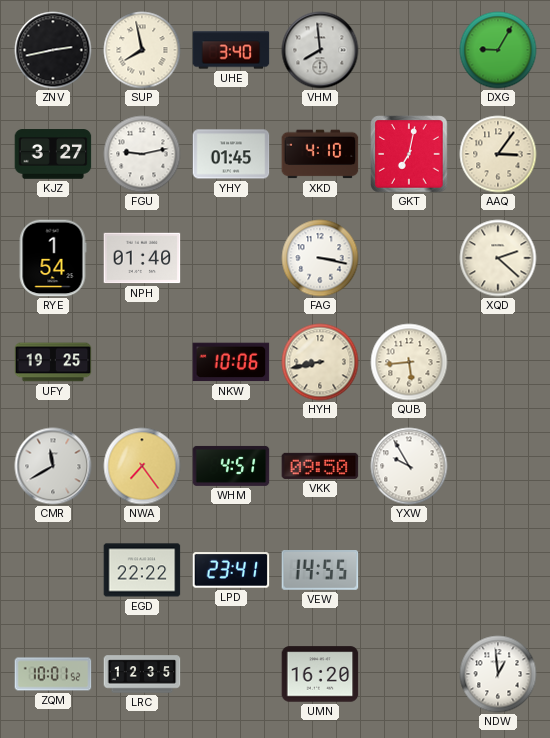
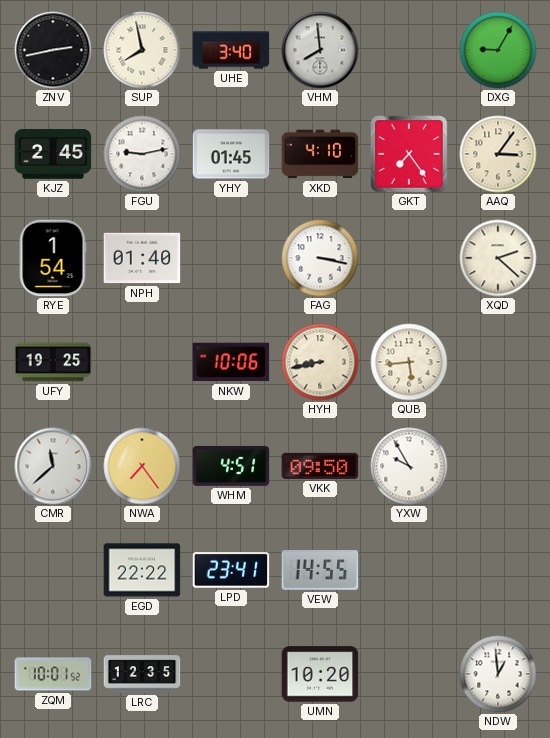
KJZ: 3:27 -> 2:45 (53, 154)
GKT: 7:02 -> 7:24 (409, 154)
CMR: 11:40 -> 11:38 (53, 466)
UMN: 16:20 -> 10:20 (320, 674)
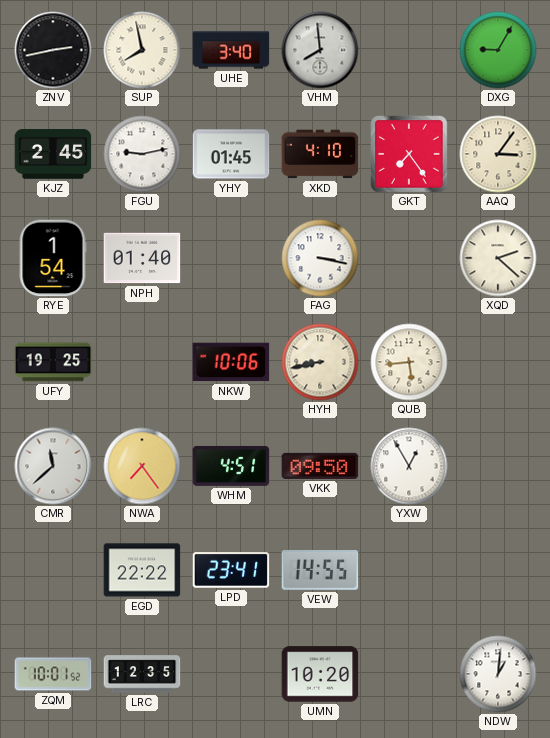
YXW: 9:55 -> 12:55 (409, 466)
NDW: 12:59 -> 1:01 (498, 674)
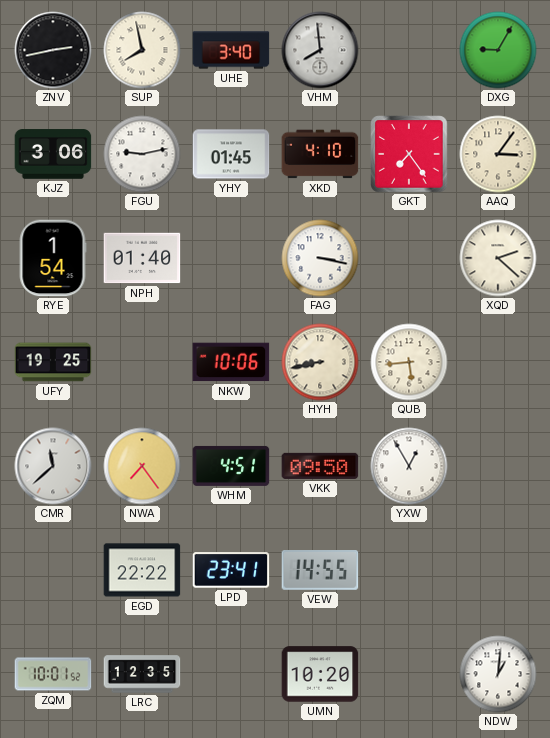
KJZ: 2:45 -> 3:06 (53, 154)
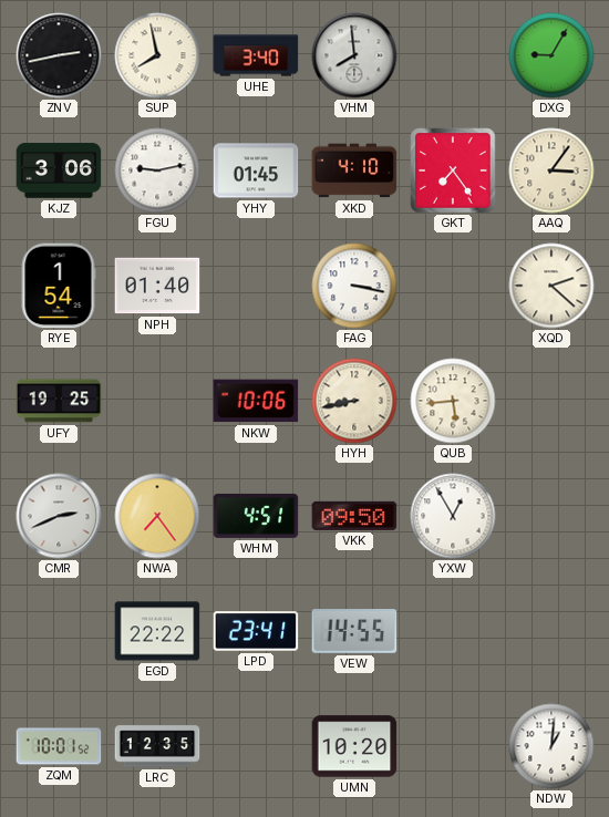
CMR: 11:38 -> 2:41 (59, 516)
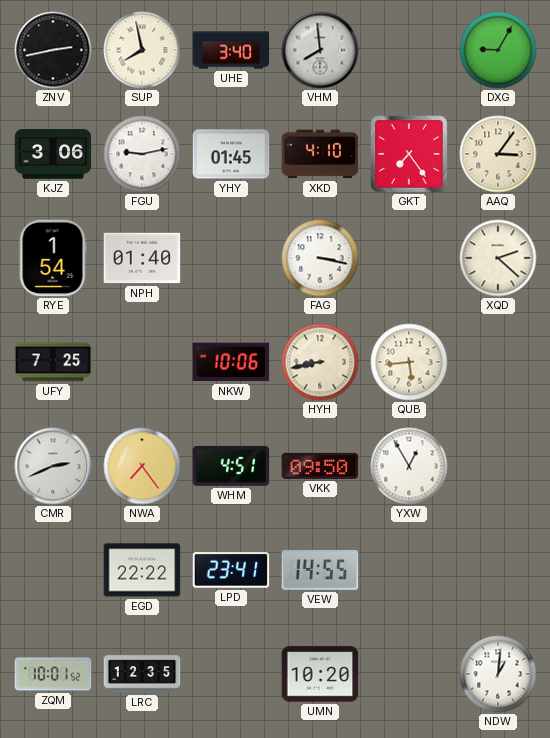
UFY: 19:25 -> 7:25 (53, 362)
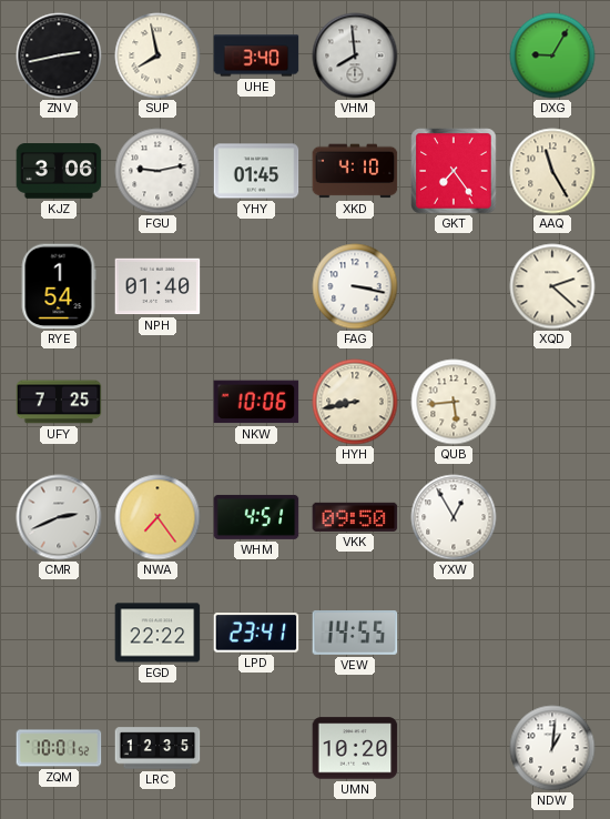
AAQ: 3:06 -> 11:25 (552, 171)
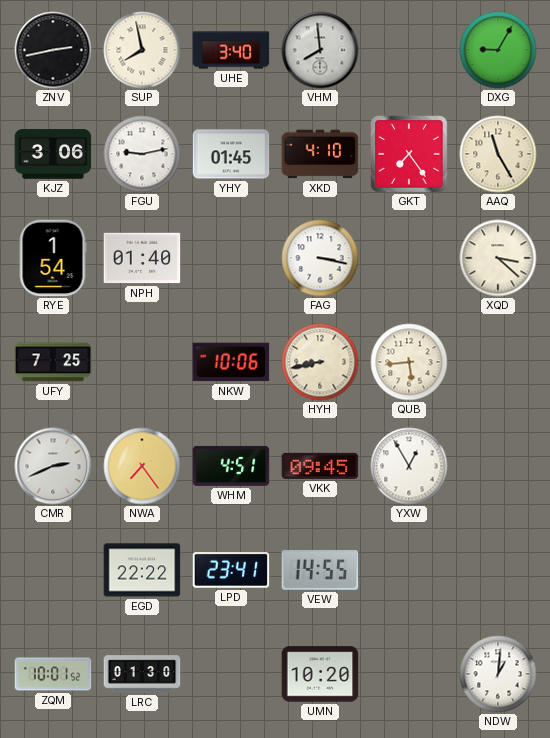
XQD: 2:22 -> 3:22 (498, 258)
VKK: 09:50 -> 09:45 (320, 466)
LRC: 12:35 -> 01:30 (142, 674)
